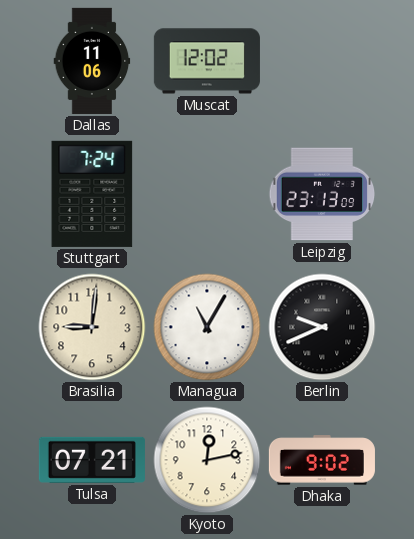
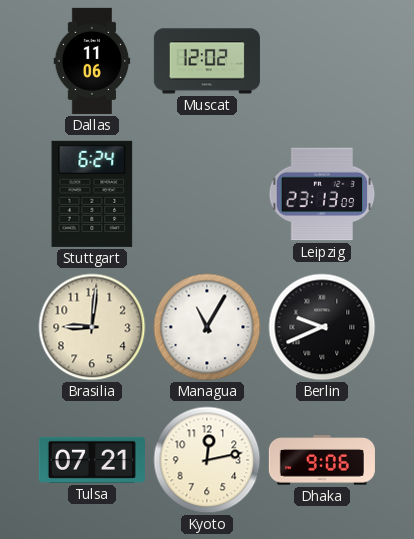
Stuttgart: 7:24 -> 6:24 (92, 194)
Dhaka: 9:02 -> 9:06 (322, 460)
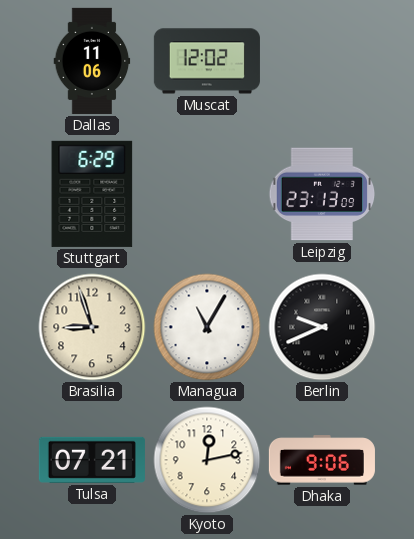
Stuttgart: 6:24 -> 6:29 (92, 194)
Brasilia: 9:01 -> 8:57 (92, 327)
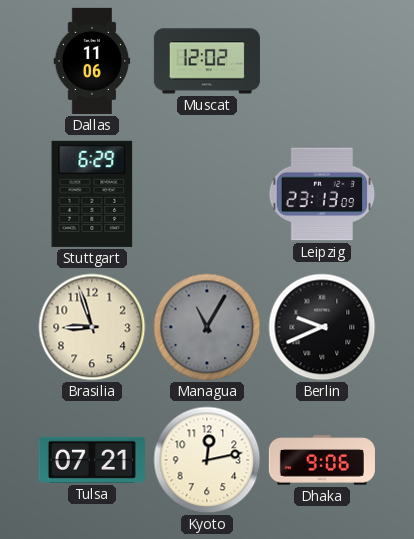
Managua dial: white -> grey (207, 327)
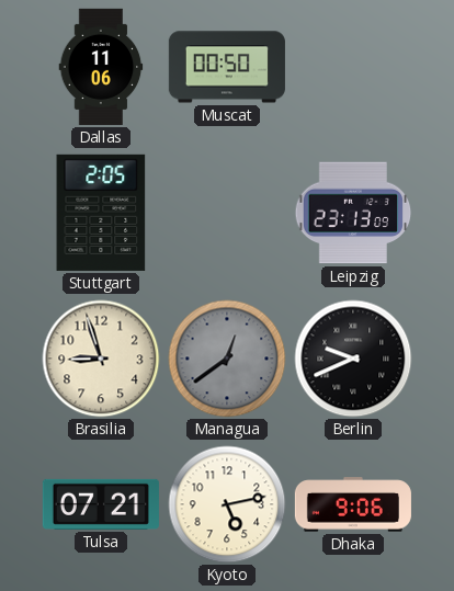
Muscat: 12:02 -> 00:50 (227, 67)
Stuttgart: 6:29 -> 2:05 (101, 213)
Managua: 11:05 -> 12:39 (227, 359)
Kyoto: 12:13 -> 5:13 (227, 504)
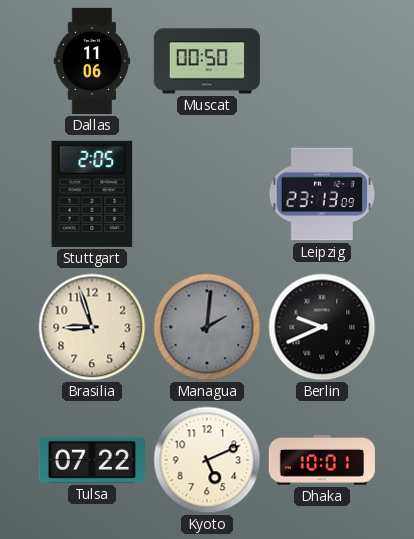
Managua: 12:39 -> 2:01 (207, 327)
Tulsa: 07:21 -> 07:22 (92, 460)
Kyoto: 5:13 -> 5:11 (207, 460)
Dhaka: 9:06 -> 10:01 (322, 460)
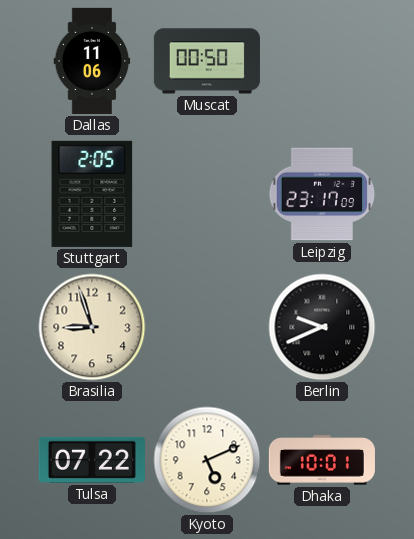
Leipzig: 23:13 -> 23:17 (322, 194)
Managua: 2:01 -> none (207, 327)
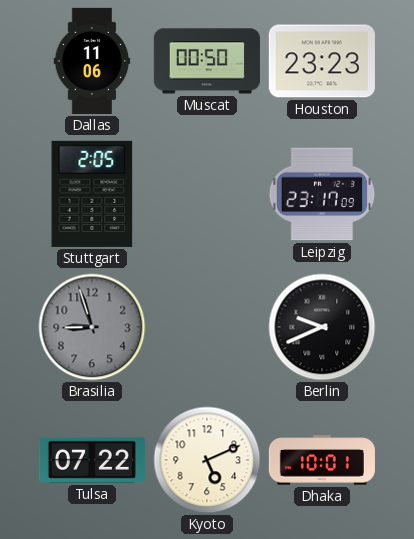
Houston: none -> 23:23 (322, 61)
Brasilia dial: cream -> grey (92, 327)
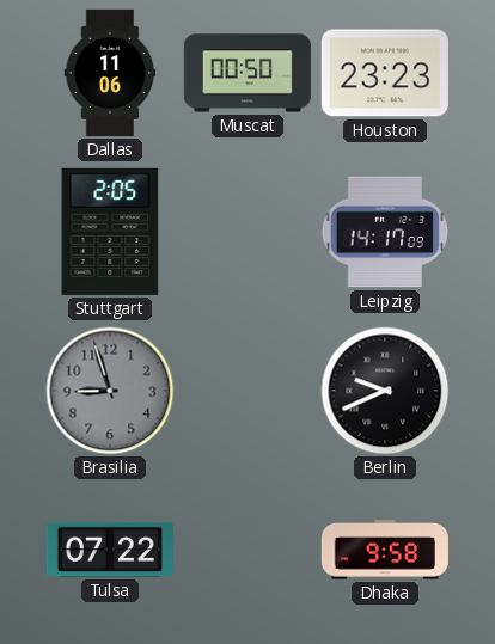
Leipzig: 23:17 -> 14:17 (385, 232)
Kyoto: 5:11 -> none (207, 460)
Dhaka: 10:01 -> 9:58 (385, 550)
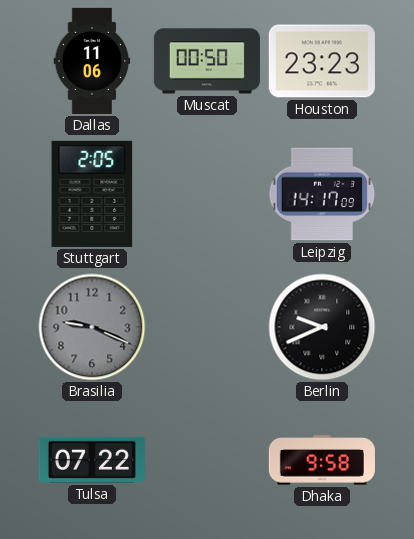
Brasilia: 8:57 -> 9:19 (92, 327)
